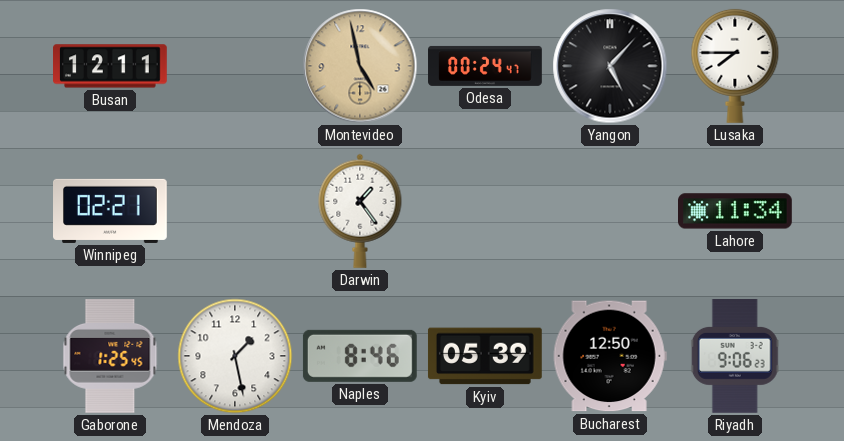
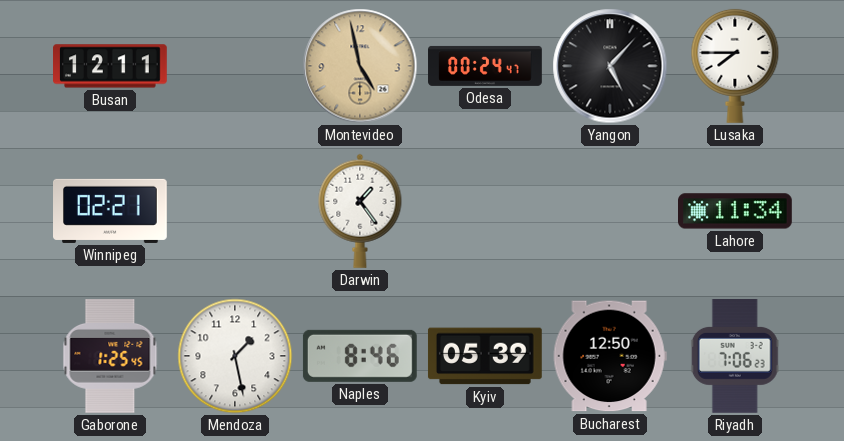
Riyadh: 9:06 -> 7:06 (735, 357)
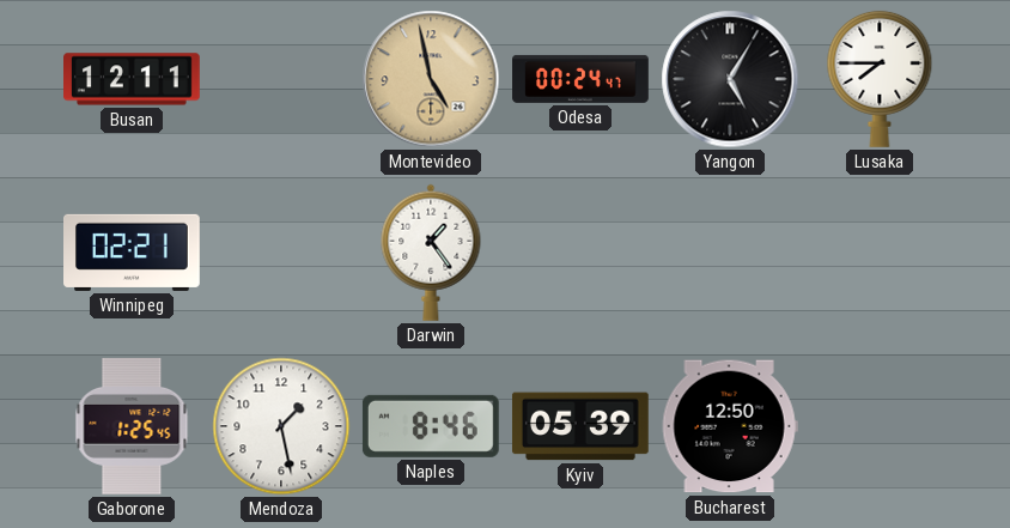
Yangon: 5:07 -> 5:05 (730, 79)
Lahore: 11:34 -> none (736, 211)
Riyadh: 7:06 -> none (735, 357)
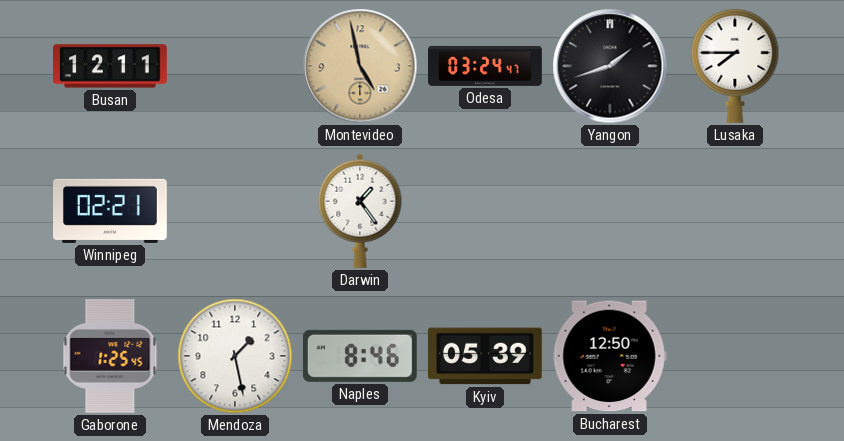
Odesa: 00:24 -> 03:24 (485, 66)
Yangon: 5:05 -> 1:42 (610, 66)
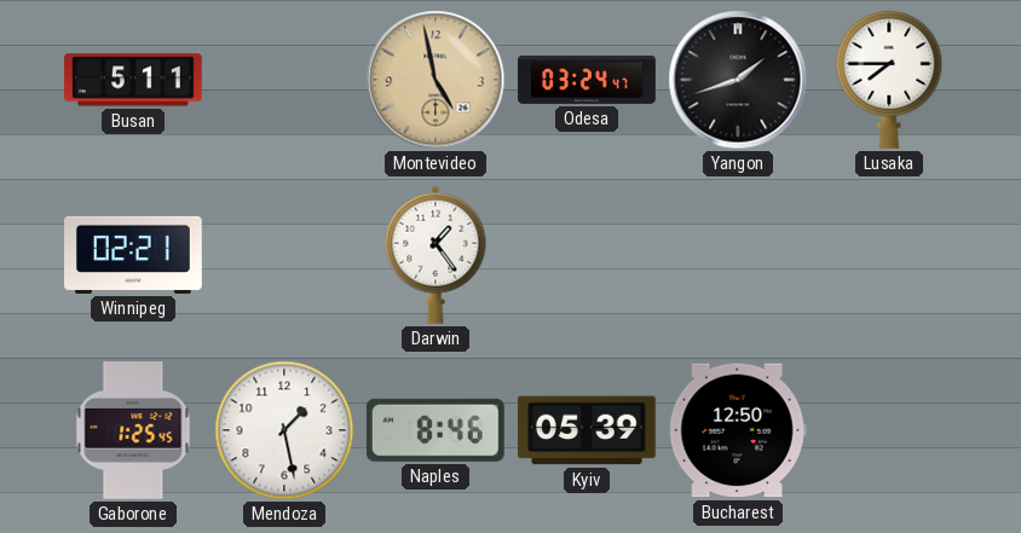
Busan: 12:11 -> 5:11 (134, 80)
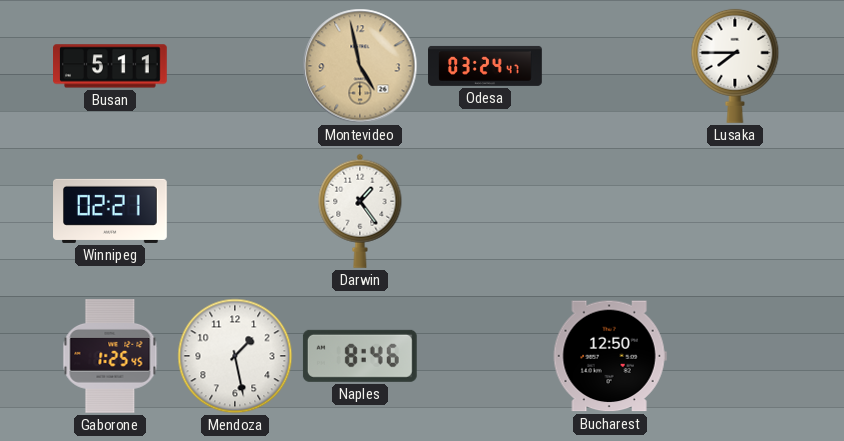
Yangon: 1:42 -> none (738, 80)
Kyiv: 05:39 -> none (587, 430)
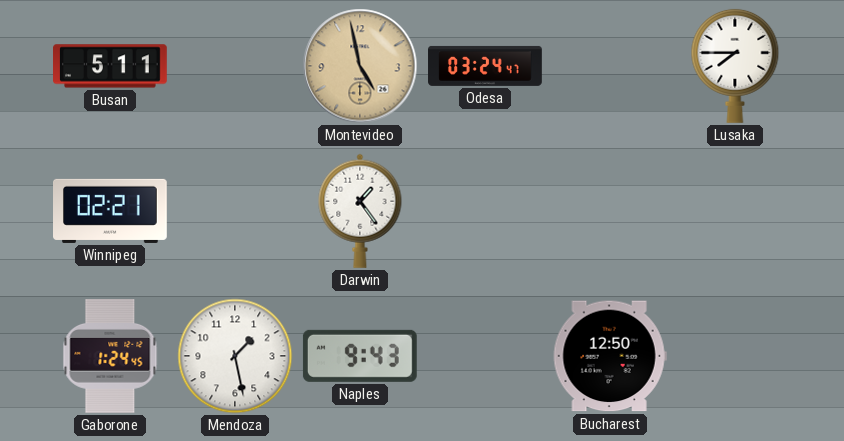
Gaborone: 1:25 -> 1:24 (110, 357)
Naples: 8:46 -> 9:43 (360, 356)
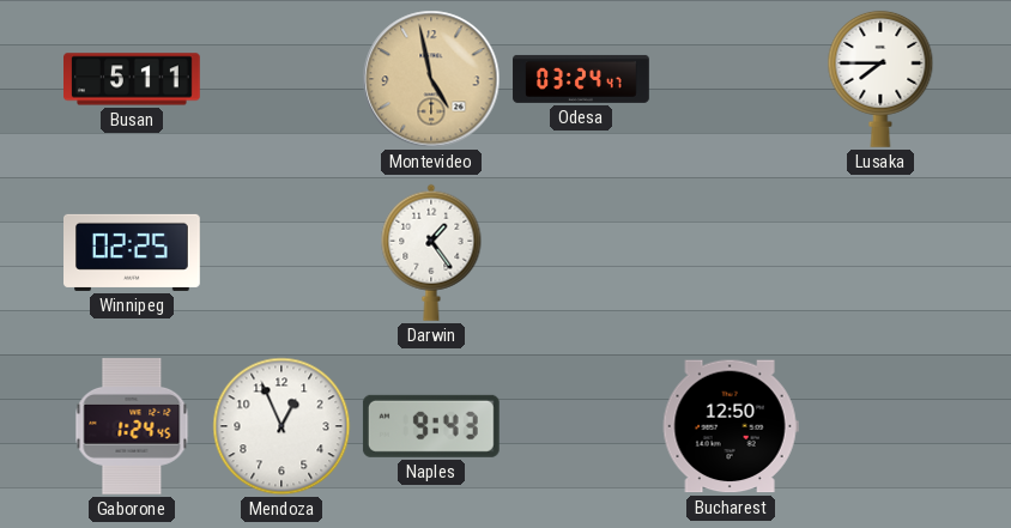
Winnipeg: 02:21 -> 02:25 (133, 253)
Mendoza: 1:28 -> 12:56 (281, 426)
